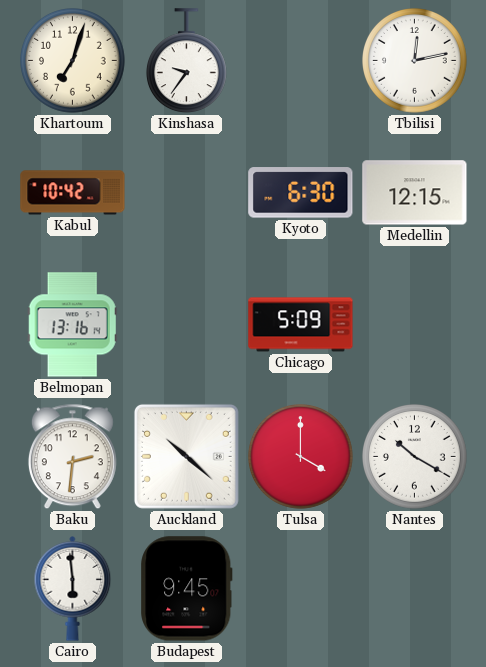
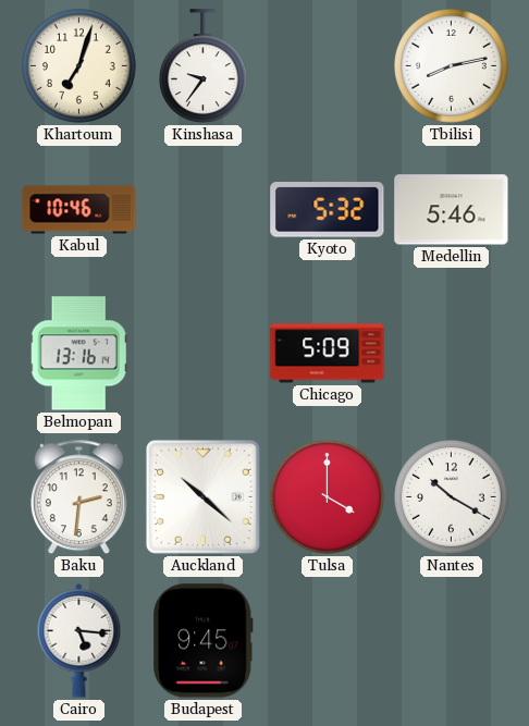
Tbilisi: 12:13 -> 8:13 (452, 66)
Kabul: 10:42 -> 10:46 (79, 210)
Kyoto: 6:30 -> 5:32 (328, 210)
Medellin: 12:15 -> 5:46 (452, 210)
Cairo: 5:59 -> 5:16 (79, 641)
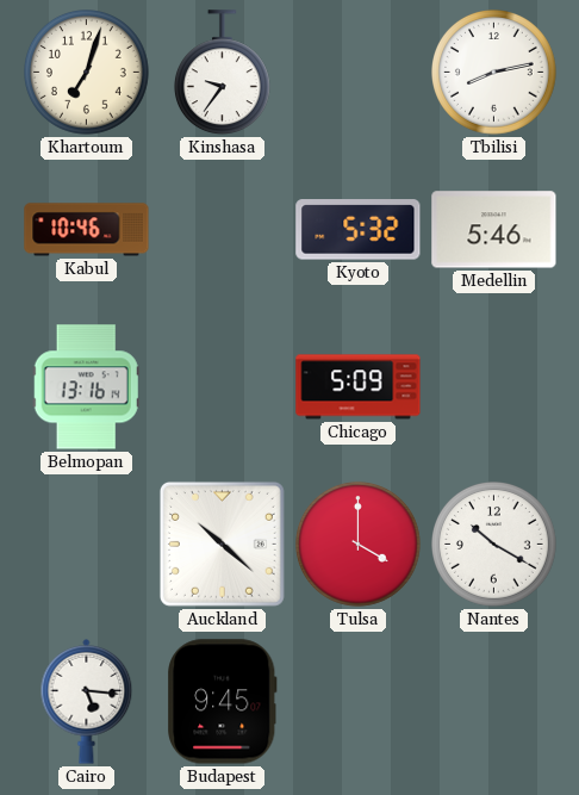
Baku: 2:31 -> none (78, 497)
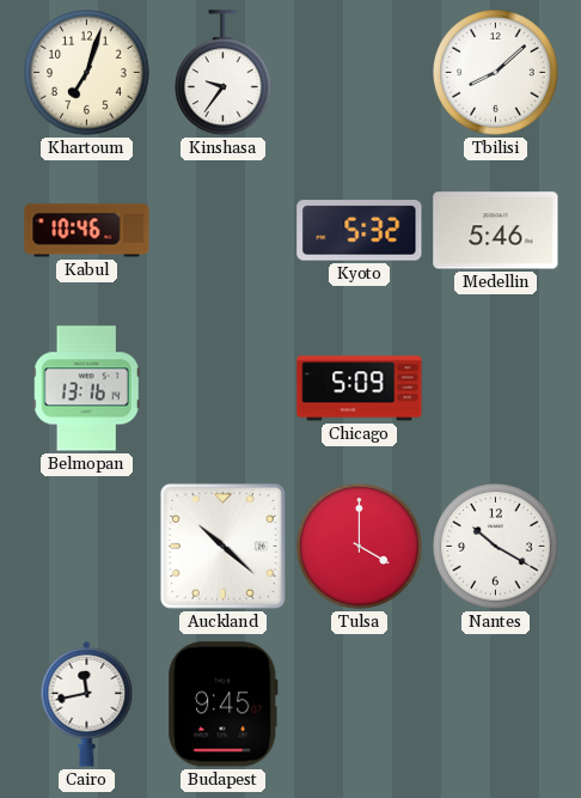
Tbilisi: 8:13 -> 8:08 (496, 73)
Cairo: 5:16 -> 11:43 (87, 705)
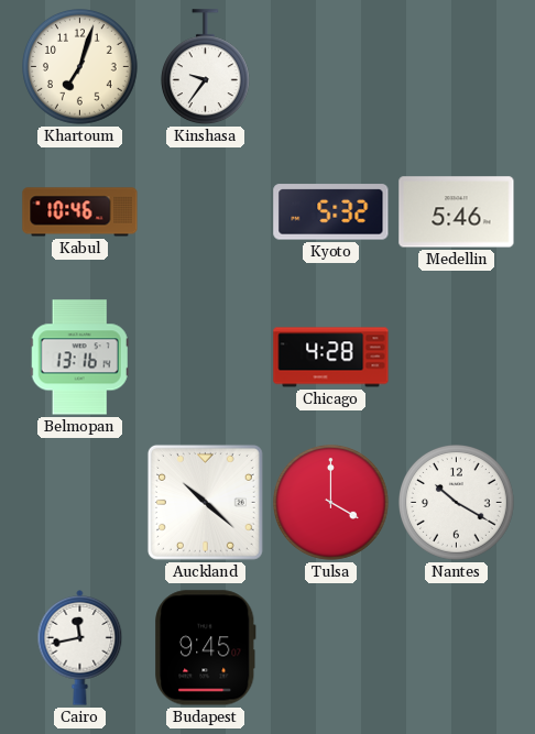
Tbilisi: 8:08 -> none (496, 73)
Chicago: 5:09 -> 4:28 (331, 358)
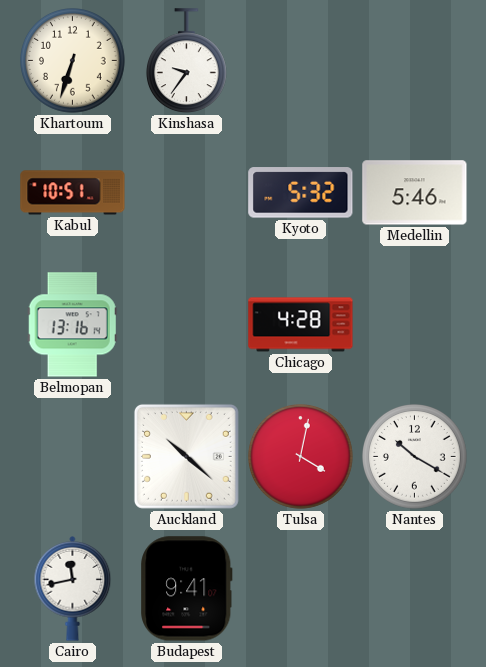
Khartoum: 7:03 -> 6:33 (73, 61)
Kabul: 10:46 -> 10:51 (73, 193)
Tulsa: 4:00 -> 4:02 (301, 457)
Budapest: 9:45 -> 9:41 (187, 589)
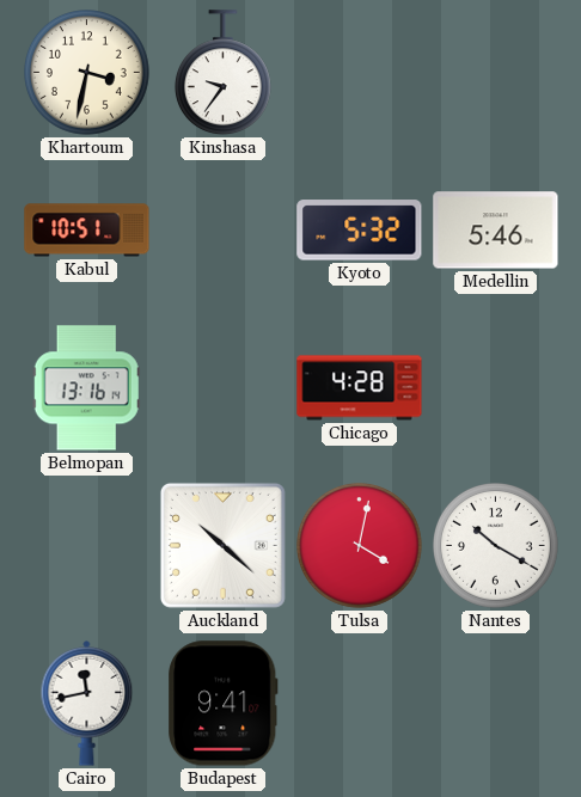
Khartoum: 6:33 -> 3:32 (87, 73)
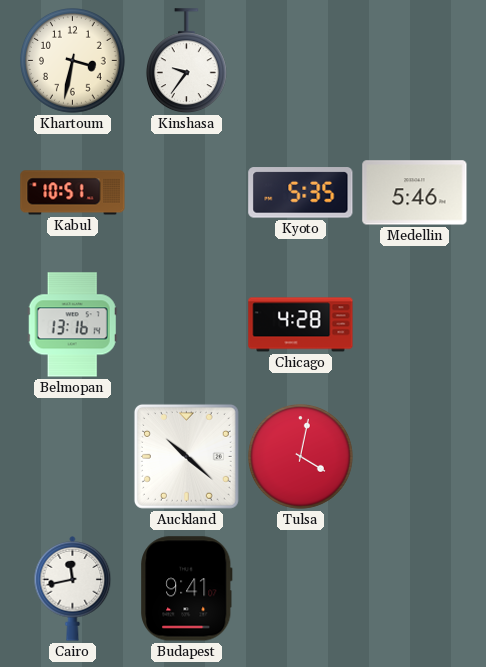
Kyoto: 5:32 -> 5:35 (301, 193)
Nantes: 10:20 -> none (496, 546)
